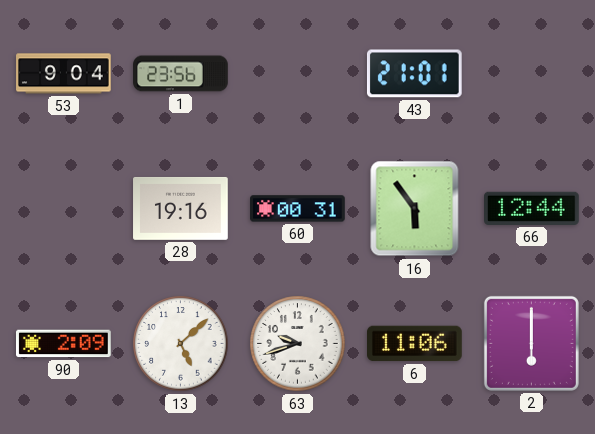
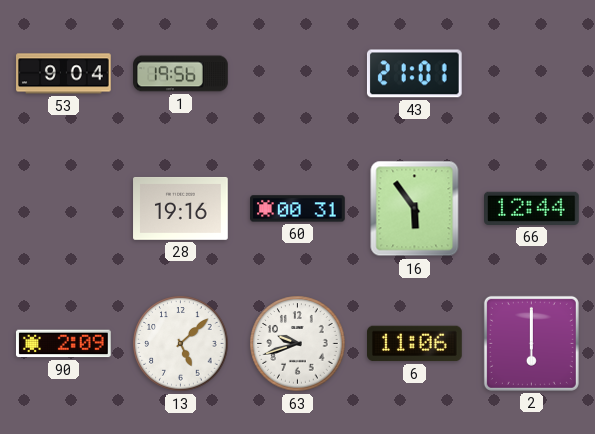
1: 23:56 -> 19:56 (181, 74)
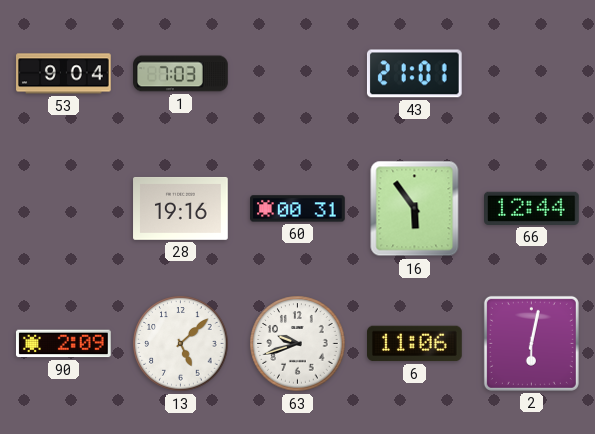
1: 19:56 -> 7:03 (181, 74)
2: 6:00 -> 6:02 (531, 343)
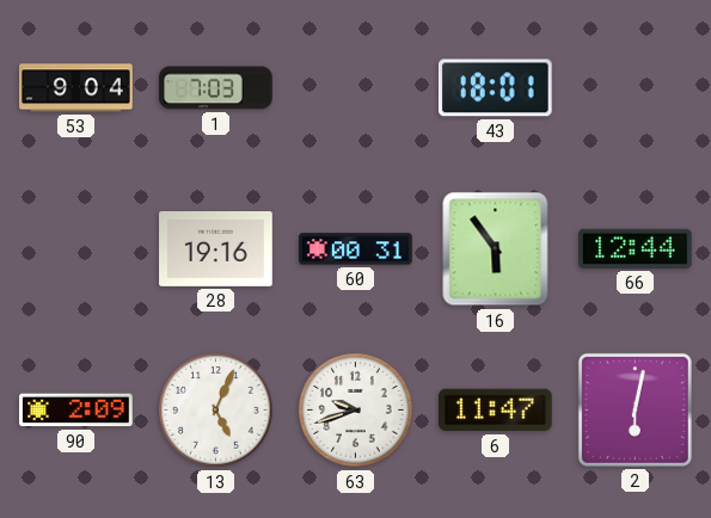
43: 21:01 -> 18:01 (495, 88)
13: 5:08 -> 5:04 (216, 411)
6: 11:06 -> 11:47 (496, 411)
